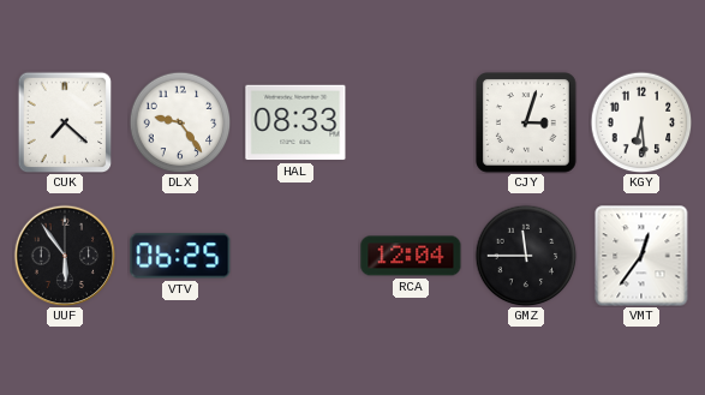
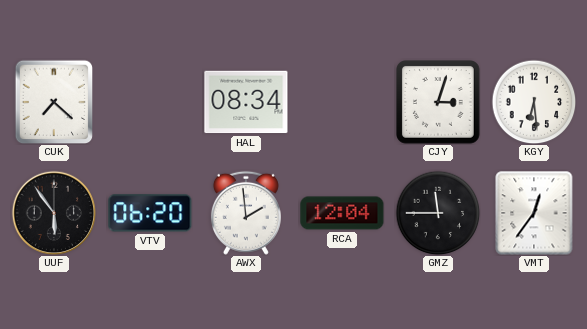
DLX: 9:24 -> none (180, 122)
HAL: 08:33 -> 08:34 (246, 102)
VTV: 06:25 -> 06:20 (150, 213)
AWX: none -> 1:59 (246, 213)
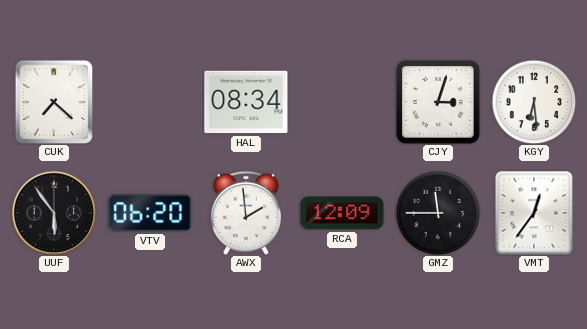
RCA: 12:04 -> 12:09 (342, 213)
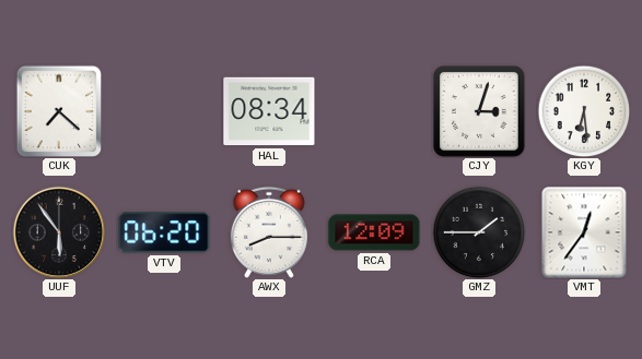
AWX: 1:59 -> 8:15 (269, 232)
GMZ: 11:45 -> 1:45 (479, 232)
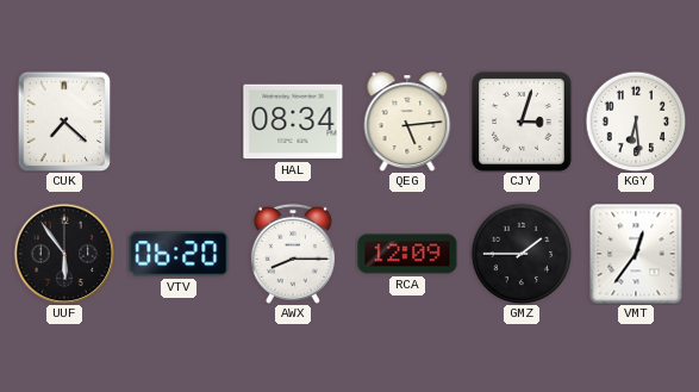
QEG: none -> 5:14 (407, 122)
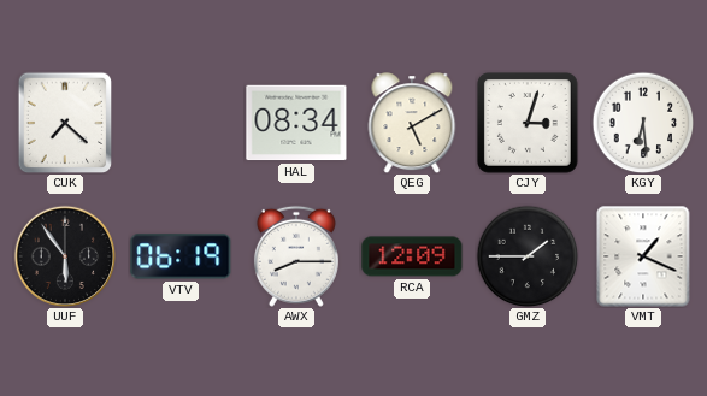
QEG: 5:14 -> 5:10 (412, 123)
VTV: 06:20 -> 06:19 (181, 256)
VMT: 12:36 -> 1:19 (643, 256)
